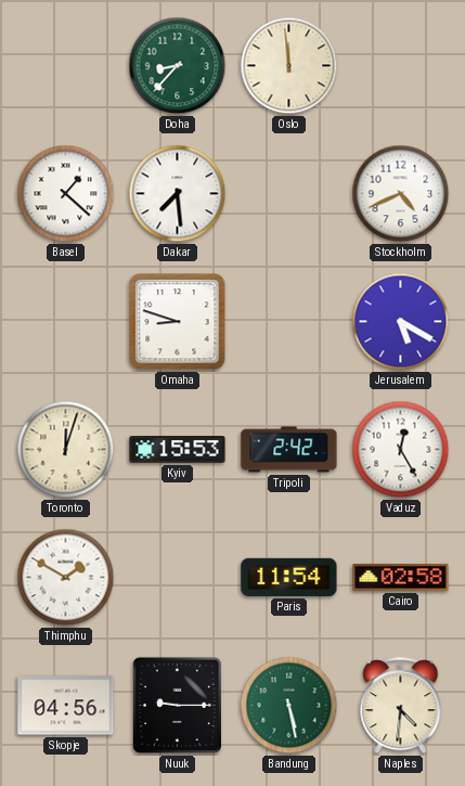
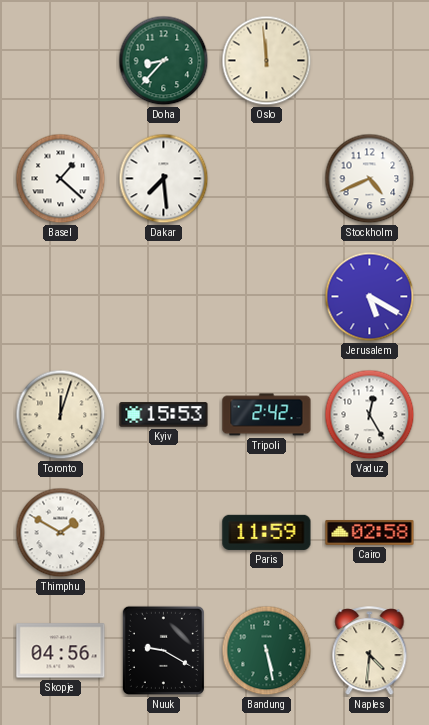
Omaha: 8:48 -> none (178, 322)
Paris: 11:54 -> 11:59 (267, 532)
Nuuk: 9:15 -> 9:20 (163, 650)
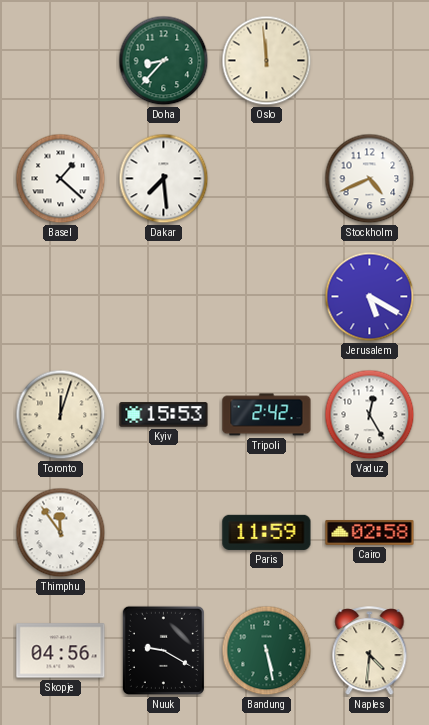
Thimphu: 1:50 -> 11:54 (61, 533)
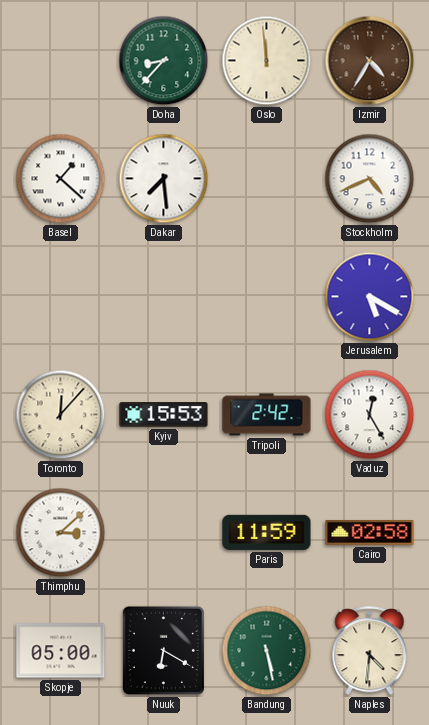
Izmir: none -> 4:35 (370, 61)
Toronto: 12:03 -> 12:07 (61, 415)
Thimphu: 11:54 -> 3:08 (61, 533)
Skopje: 04:56 -> 05:00 (61, 651)
Nuuk: 9:20 -> 6:20 (163, 650)
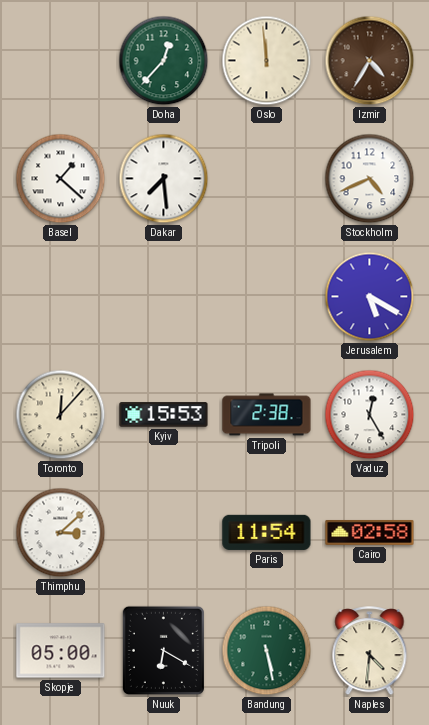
Doha: 8:37 -> 12:37 (164, 61)
Tripoli: 2:42 -> 2:38 (267, 415)
Paris: 11:59 -> 11:54 (267, 532)
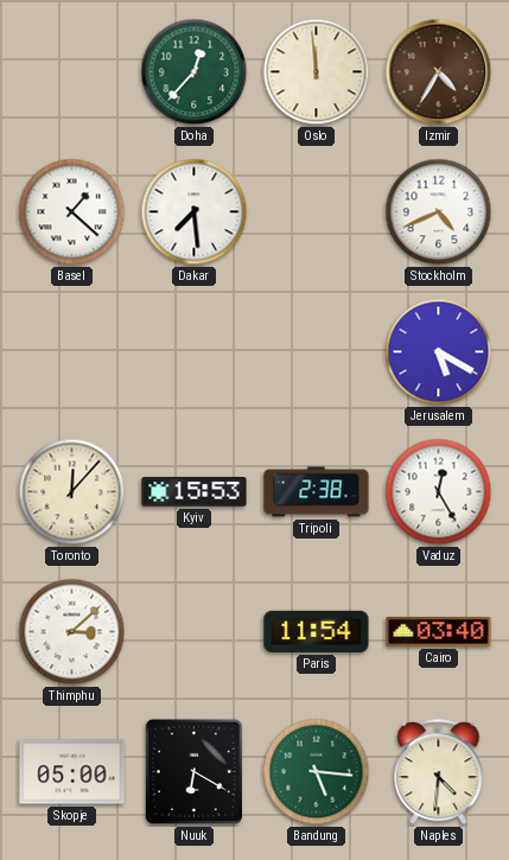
Cairo: 02:58 -> 03:40 (439, 631)
Bandung: 5:28 -> 5:16 (317, 772)
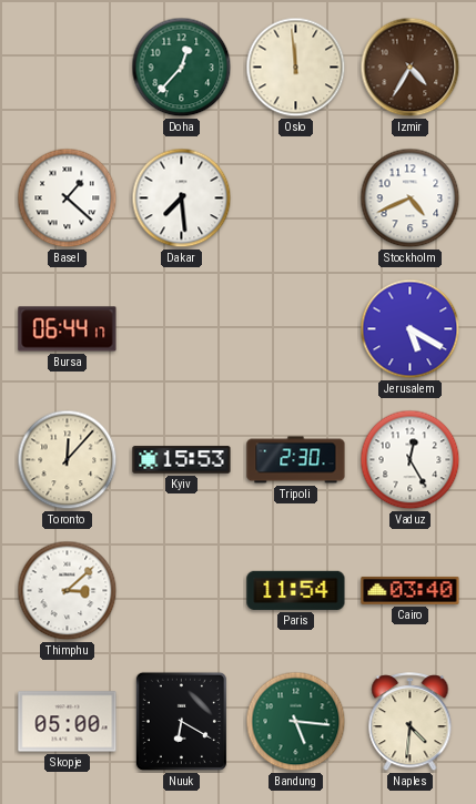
Bursa: none -> 06:44 (68, 329)
Tripoli: 2:38 -> 2:30 (296, 460)
